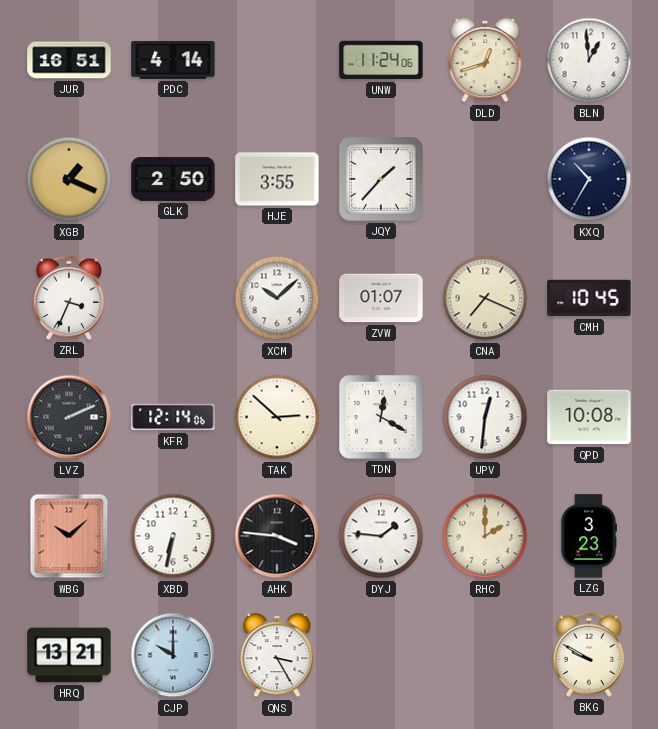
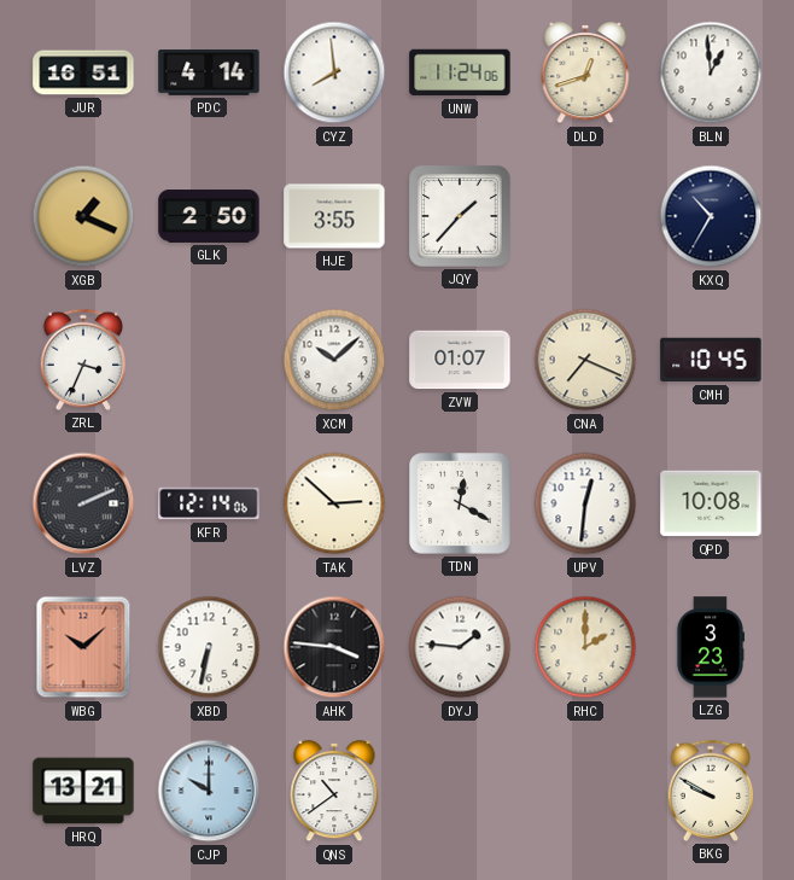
CYZ: none -> 7:59 (334, 72)
QNS: 3:25 -> 10:39 (334, 791)
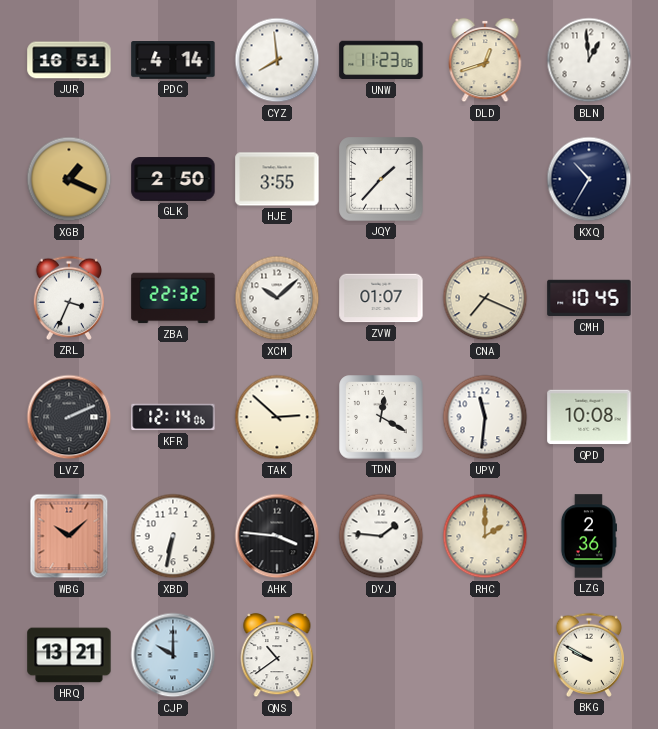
UNW: 11:24 -> 11:23 (381, 60)
ZBA: none -> 22:32 (173, 298)
UPV: 12:31 -> 11:31 (485, 417)
LZG: 3:23 -> 2:36 (589, 536)
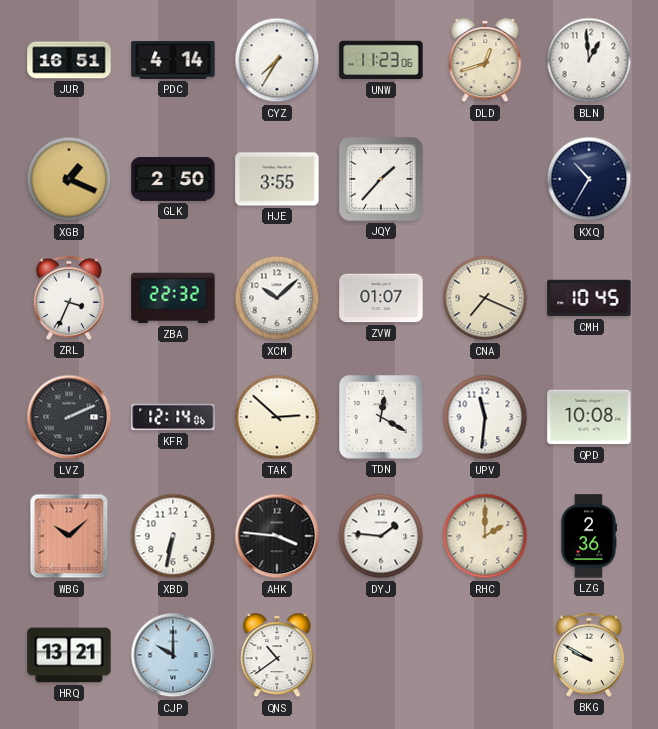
CYZ: 7:59 -> 7:35 (277, 60)
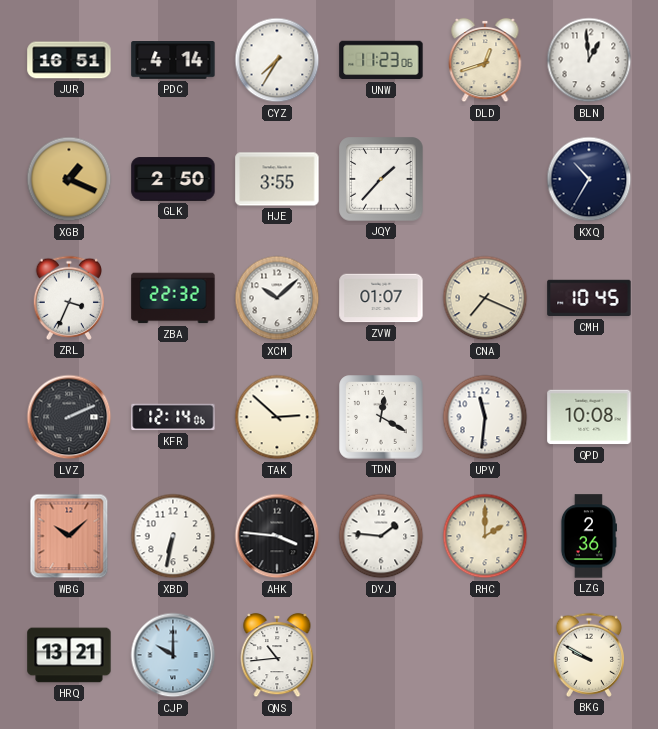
QNS: 10:39 -> 10:44 (277, 655)
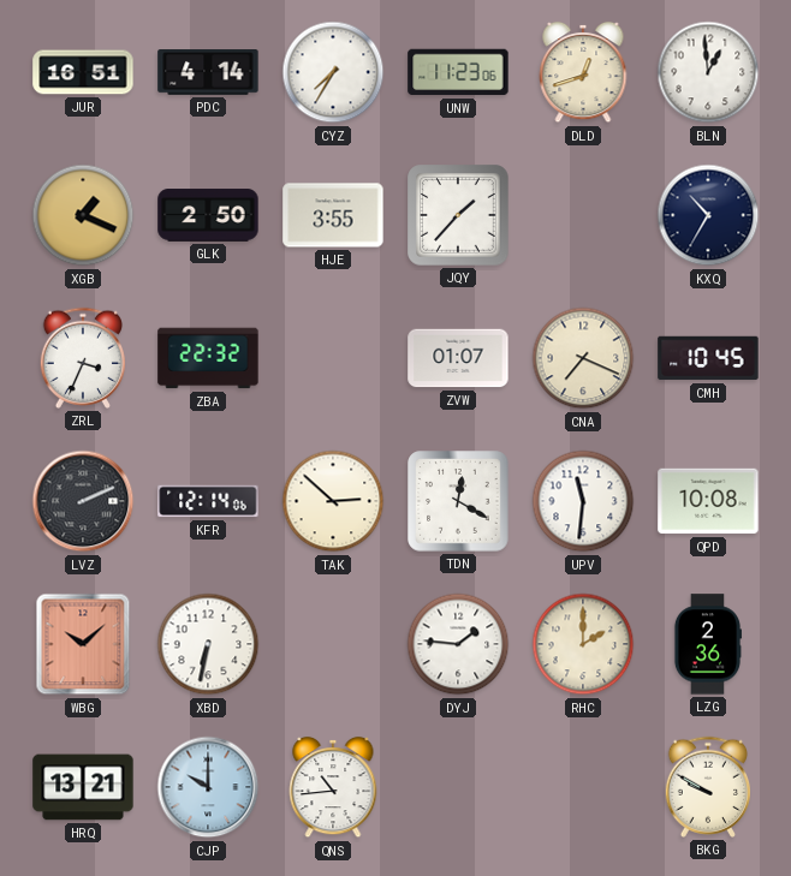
XCM: 10:08 -> none (277, 298)
AHK: 3:46 -> none (277, 536)
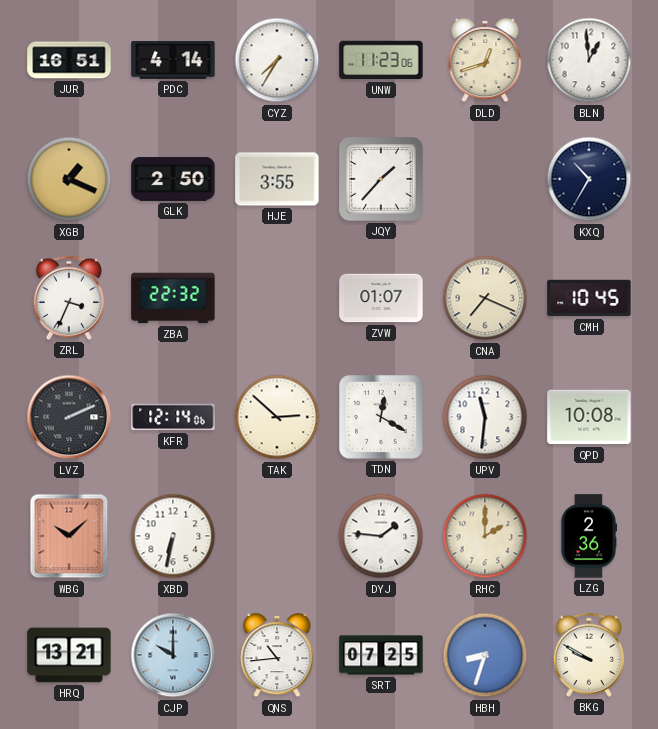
SRT: none -> 07:25 (381, 655)
HBH: none -> 8:33 (485, 655)
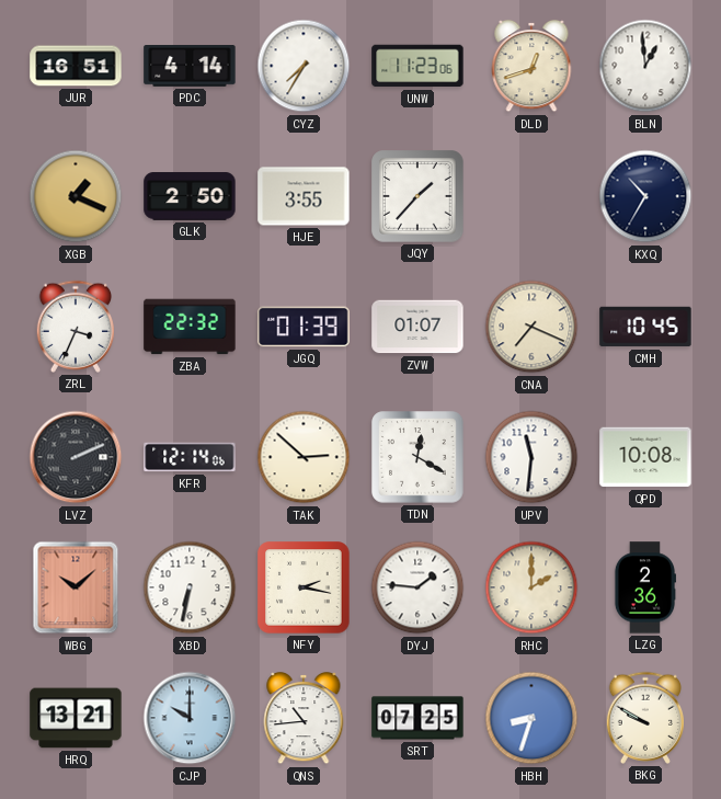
JGQ: none -> 01:39 (304, 327)
NFY: none -> 2:17 (304, 587)
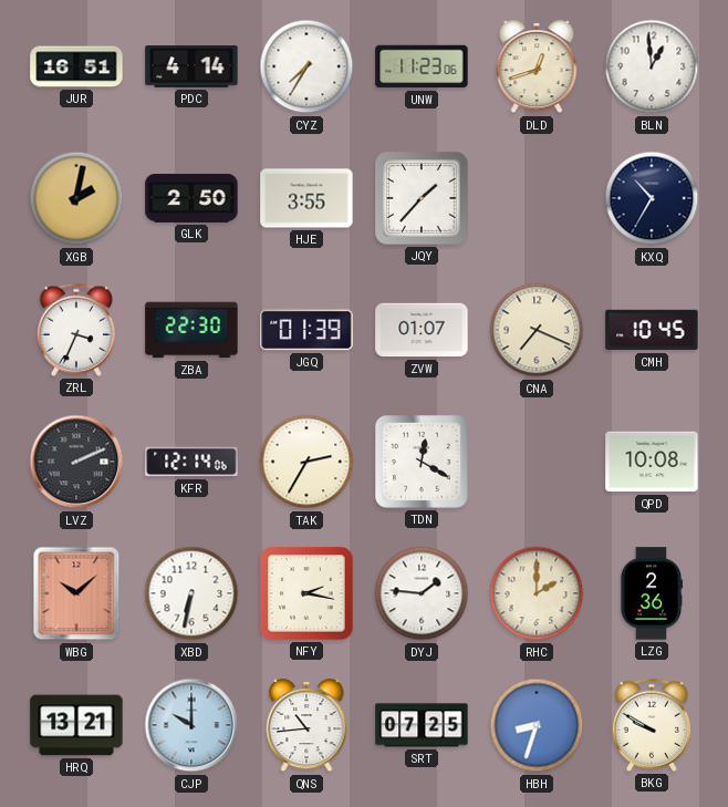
XGB: 1:19 -> 2:02 (76, 198)
ZBA: 22:32 -> 22:30 (191, 330)
TAK: 2:52 -> 2:35 (306, 462)
UPV: 11:31 -> none (531, 457)
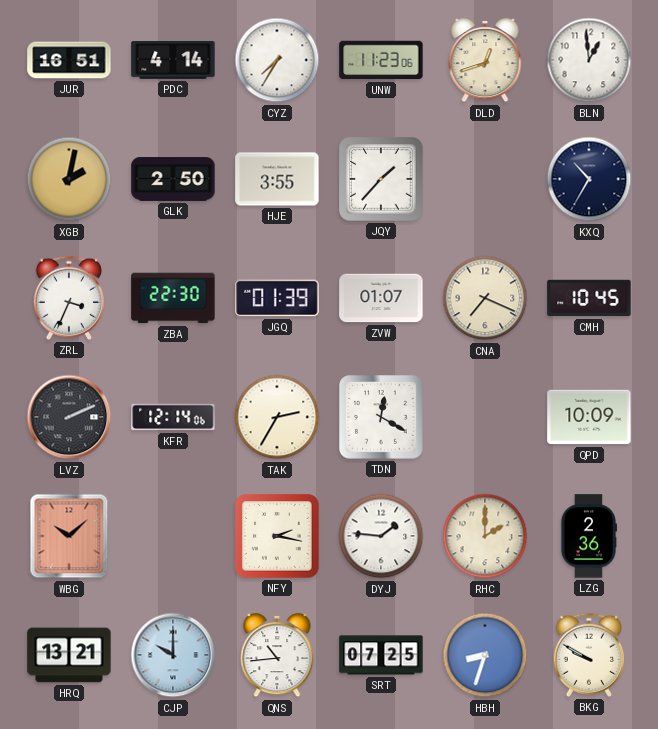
QPD: 10:08 -> 10:09 (589, 417)
XBD: 6:32 -> none (191, 593)
